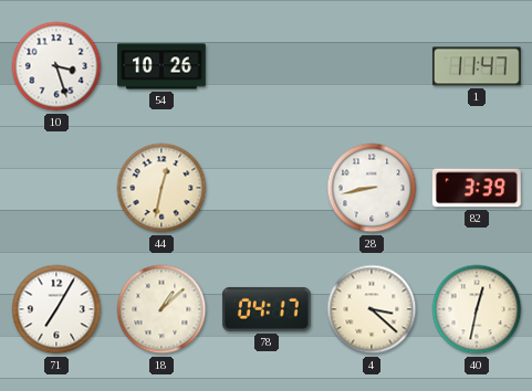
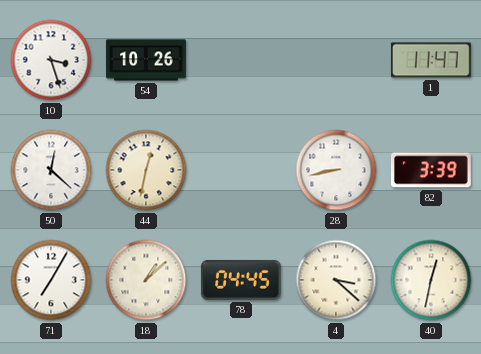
50: none -> 12:22 (51, 170)
78: 04:17 -> 04:45 (241, 280)
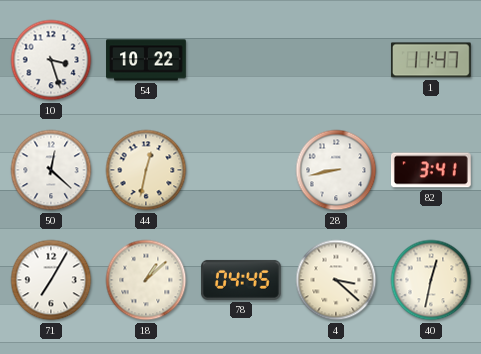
54: 10:26 -> 10:22 (146, 60)
82: 3:39 -> 3:41 (431, 170)
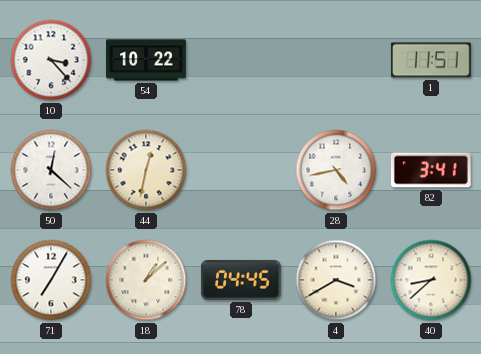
10: 3:27 -> 3:23 (51, 60)
1: 11:47 -> 11:51 (431, 60)
28: 8:43 -> 4:43 (336, 170)
4: 3:22 -> 3:40 (336, 280)
40: 12:32 -> 8:38 (431, 280)
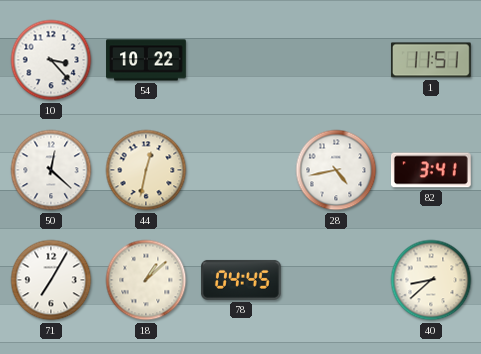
4: 3:40 -> none (336, 280)
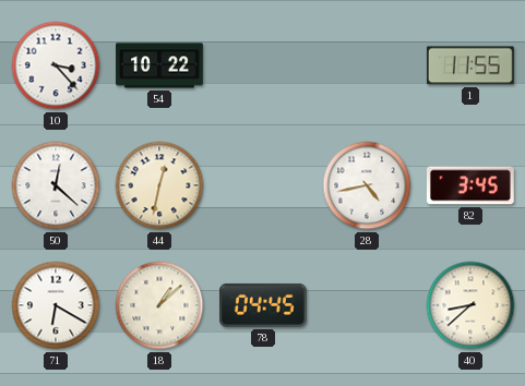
1: 11:51 -> 11:55 (470, 65)
82: 3:41 -> 3:45 (470, 185)
71: 7:05 -> 6:20 (56, 305)
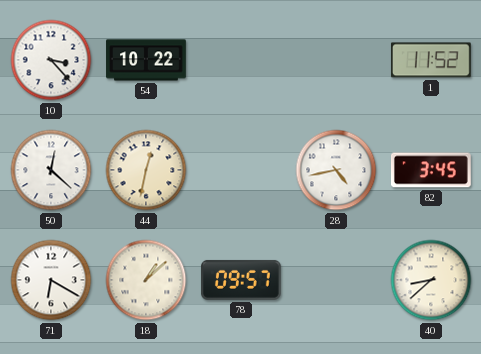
1: 11:55 -> 11:52 (431, 60)
78: 04:45 -> 09:57 (241, 280)
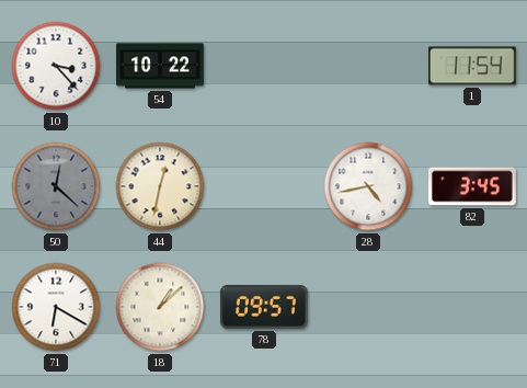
1: 11:52 -> 11:54 (472, 66)
50 dial: white -> grey (56, 186)
40: 8:38 -> none (431, 280)
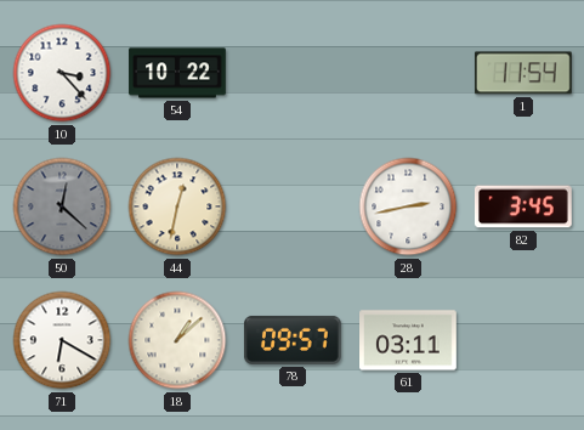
28: 4:43 -> 2:43 (408, 206)
61: none -> 03:11 (409, 340)
